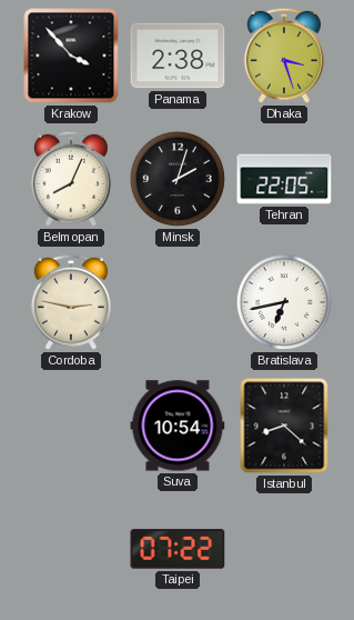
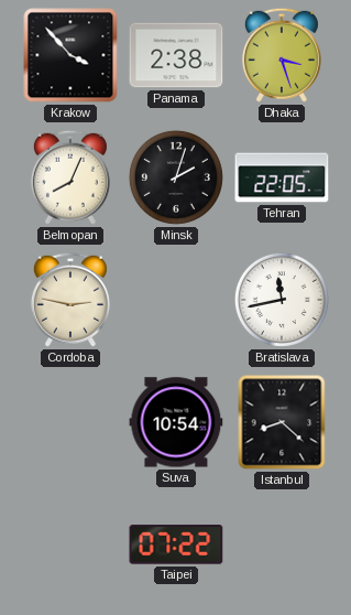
Bratislava: 6:43 -> 11:43 (282, 300)
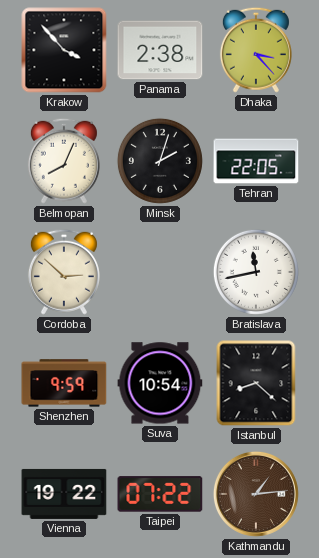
Dhaka: 3:27 -> 3:23 (256, 50)
Cordoba: 2:47 -> 2:52 (64, 272)
Shenzhen: none -> 9:59 (64, 383)
Vienna: none -> 19:22 (64, 494)
Kathmandu: none -> 1:14 (256, 494)
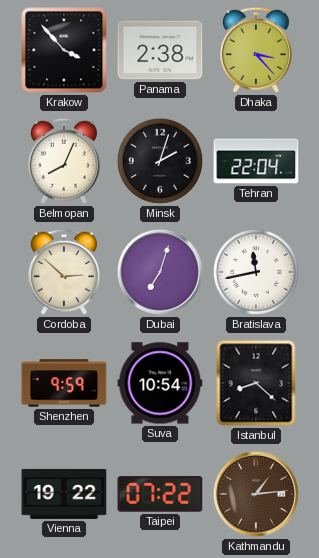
Tehran: 22:05 -> 22:04 (256, 161)
Dubai: none -> 7:03 (160, 272)
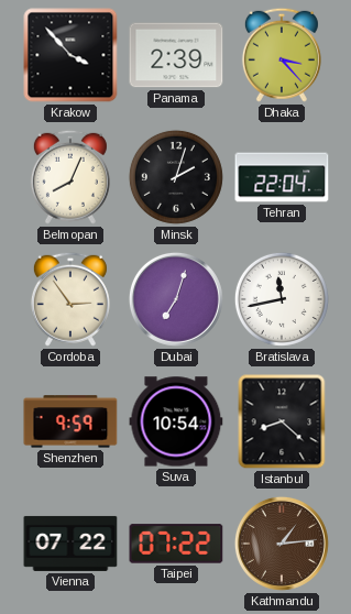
Panama: 2:38 -> 2:39 (176, 55)
Cordoba: 2:52 -> 2:54 (70, 299)
Vienna: 19:22 -> 07:22 (70, 544)
